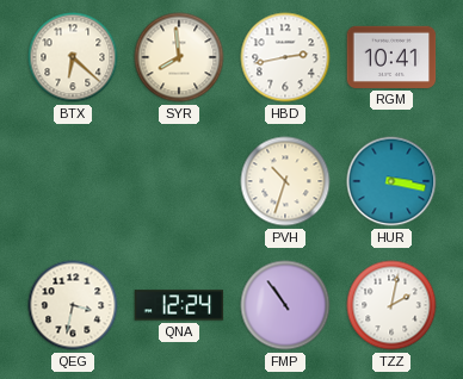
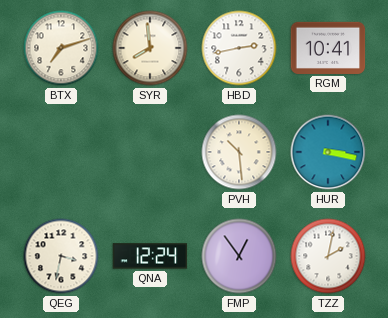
BTX: 6:22 -> 7:12 (61, 48)
PVH: 10:33 -> 10:29 (239, 152)
FMP: 10:54 -> 12:54 (239, 256)
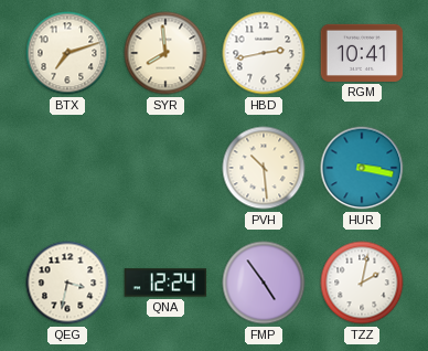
FMP: 12:54 -> 4:54 (264, 283)
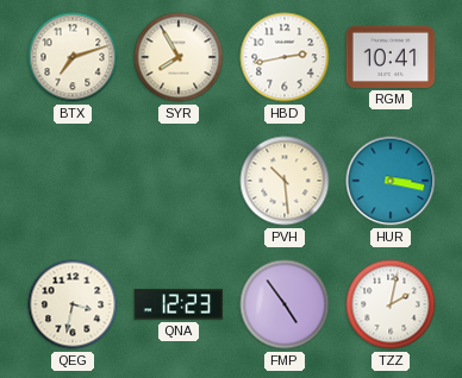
SYR: 7:59 -> 7:55 (179, 57)
QNA: 12:24 -> 12:23 (179, 304)
